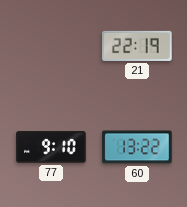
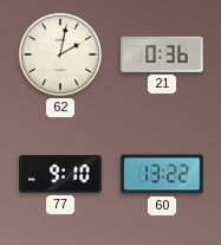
62: none -> 2:02 (60, 54)
21: 22:19 -> 0:36 (162, 54)
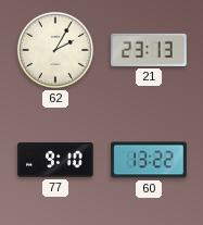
62: 2:02 -> 2:05 (55, 50)
21: 0:36 -> 23:13 (149, 50)
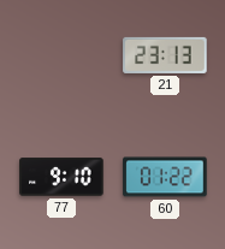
62: 2:05 -> none (55, 50)
60: 13:22 -> 01:22 (165, 177)
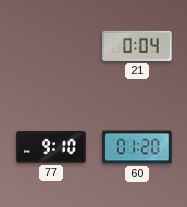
21: 23:13 -> 0:04 (137, 46)
60: 01:22 -> 01:20 (137, 147)
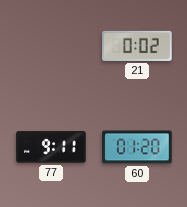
21: 0:04 -> 0:02 (137, 46)
77: 9:10 -> 9:11 (51, 147)
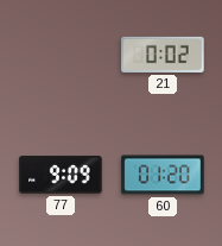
77: 9:11 -> 9:09 (61, 175)
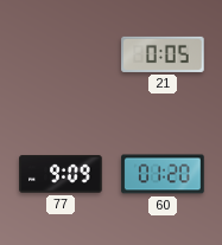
21: 0:02 -> 0:05 (163, 54)
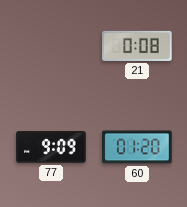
21: 0:05 -> 0:08 (137, 46)
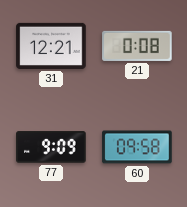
31: none -> 12:21 (51, 46)
60: 01:20 -> 09:58 (137, 147)
